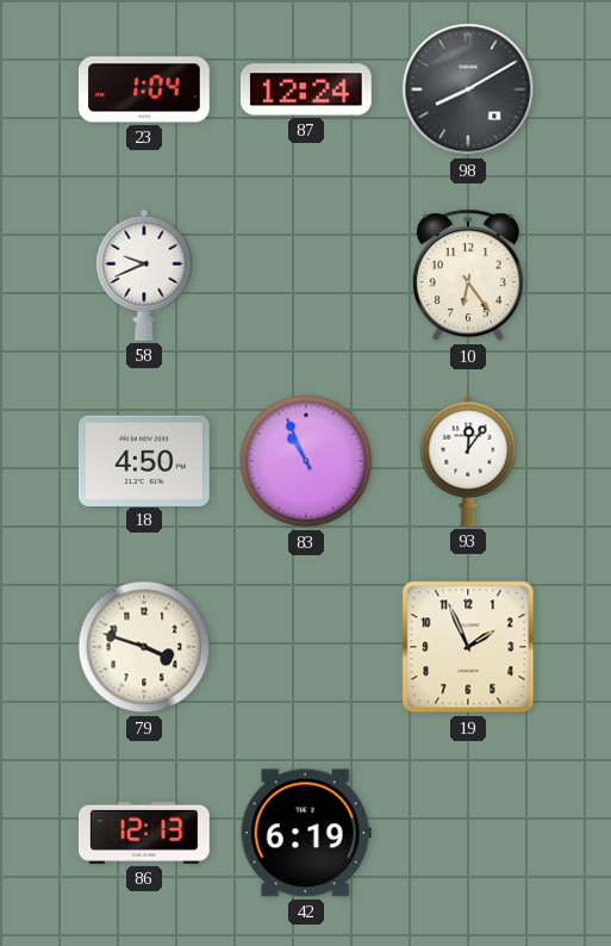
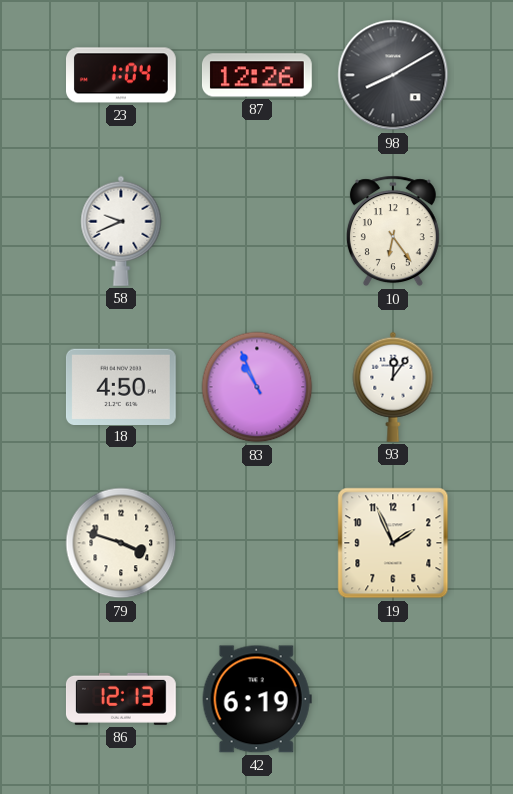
87: 12:24 -> 12:26 (257, 75)
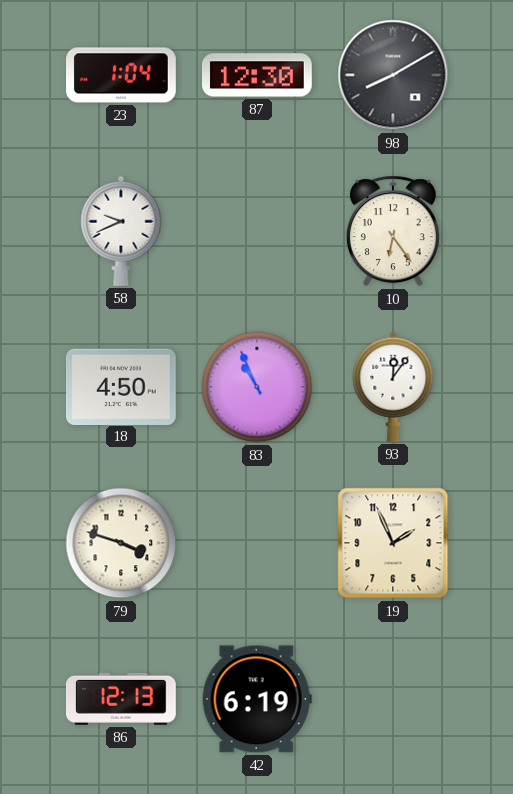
87: 12:26 -> 12:30 (257, 75)
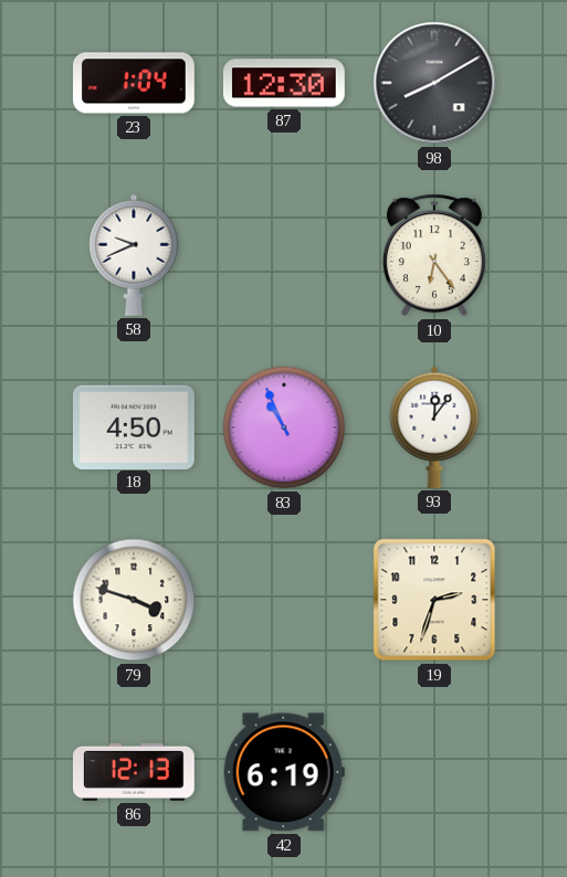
19: 1:56 -> 2:33 (434, 600)
